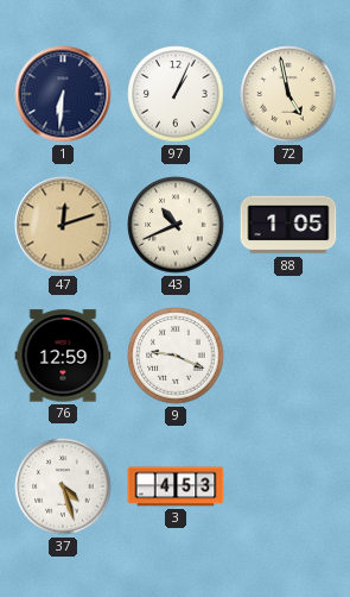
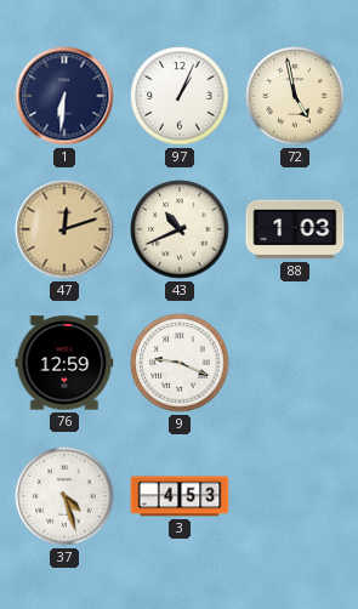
88: 1:05 -> 1:03 (295, 229)
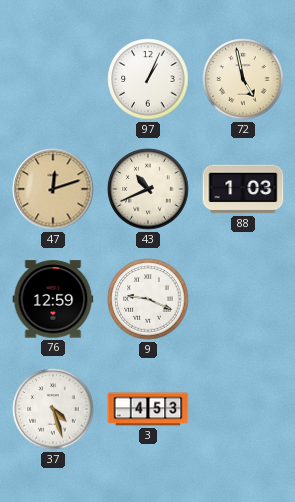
1: 6:31 -> none (64, 96)
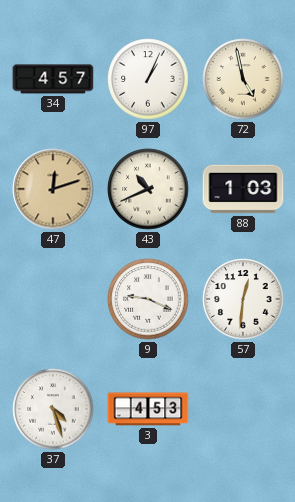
34: none -> 4:57 (53, 79)
76: 12:59 -> none (53, 299)
57: none -> 12:31 (243, 299)
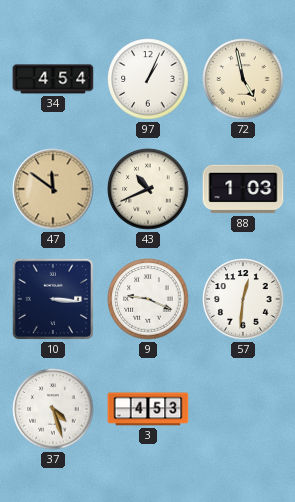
34: 4:57 -> 4:54 (53, 79)
47: 12:12 -> 11:51 (53, 189)
10: none -> 3:16 (53, 299)
